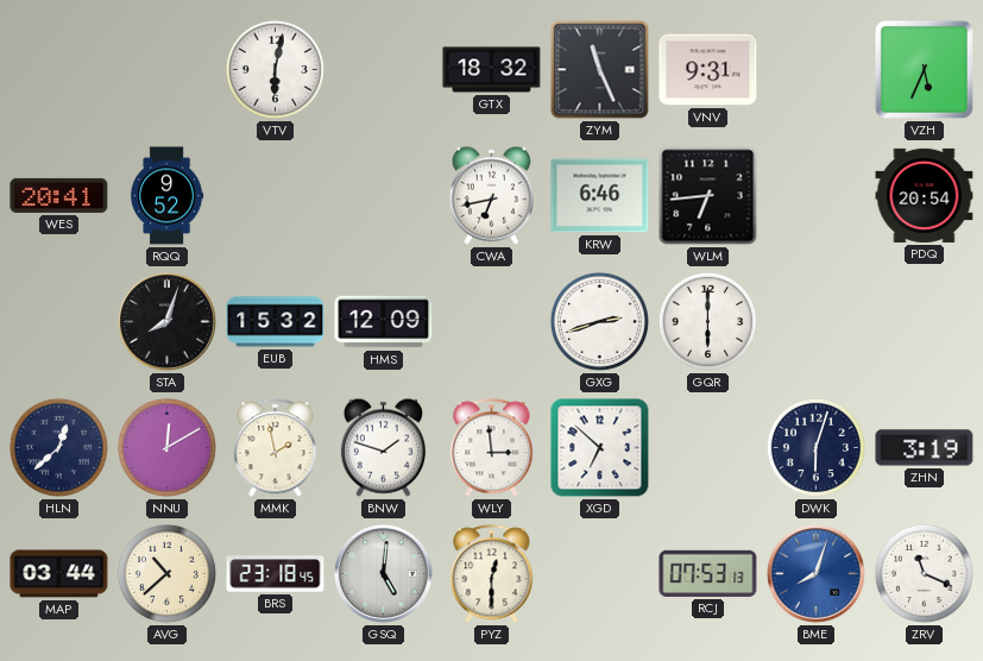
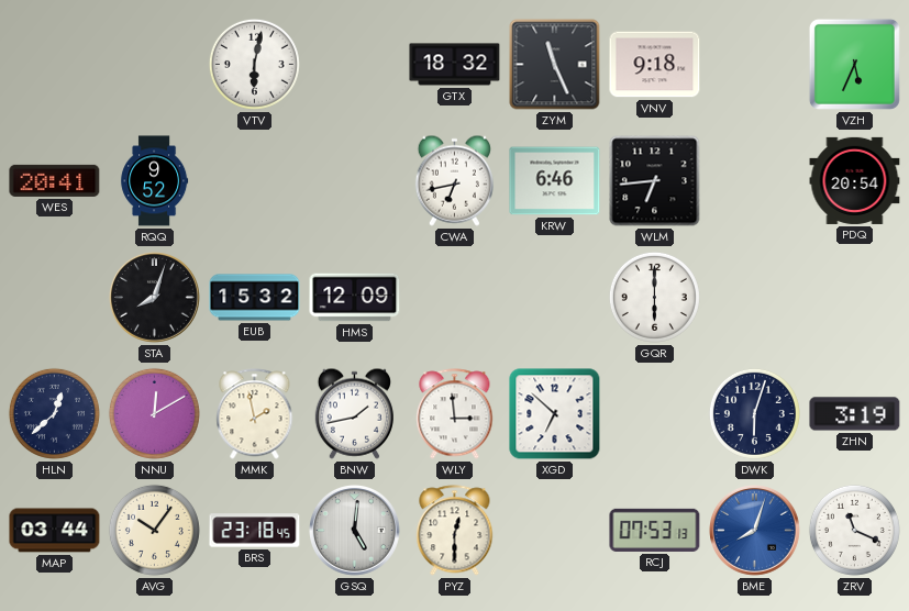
VNV: 9:31 -> 9:18 (655, 65)
GXG: 2:42 -> none (599, 321)
BNW: 1:48 -> 1:43 (354, 413)
AVG: 10:38 -> 10:06 (154, 530)
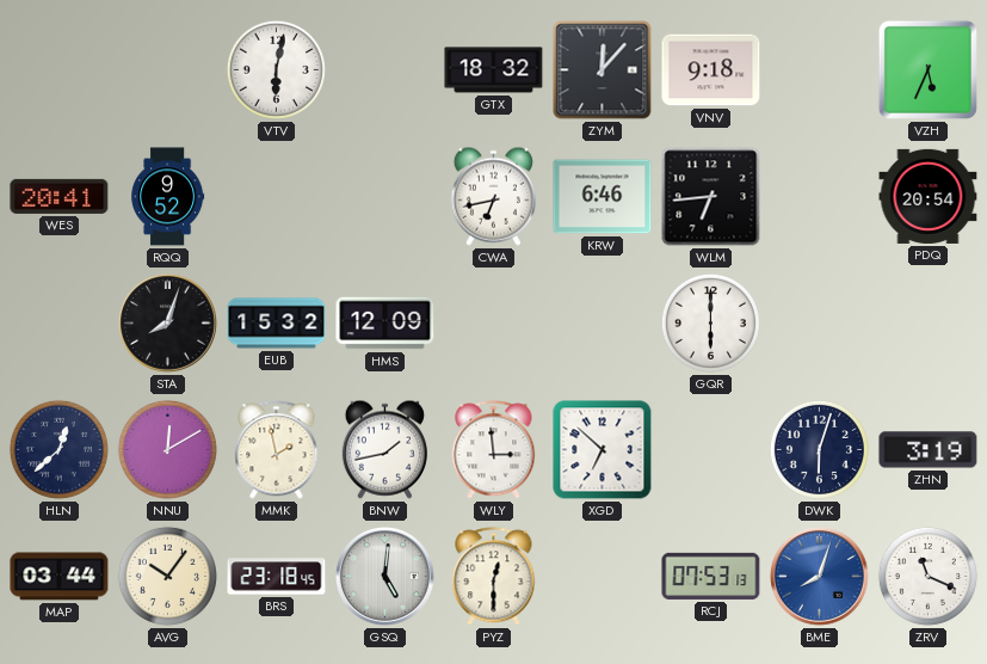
ZYM: 11:26 -> 12:07 (603, 70)
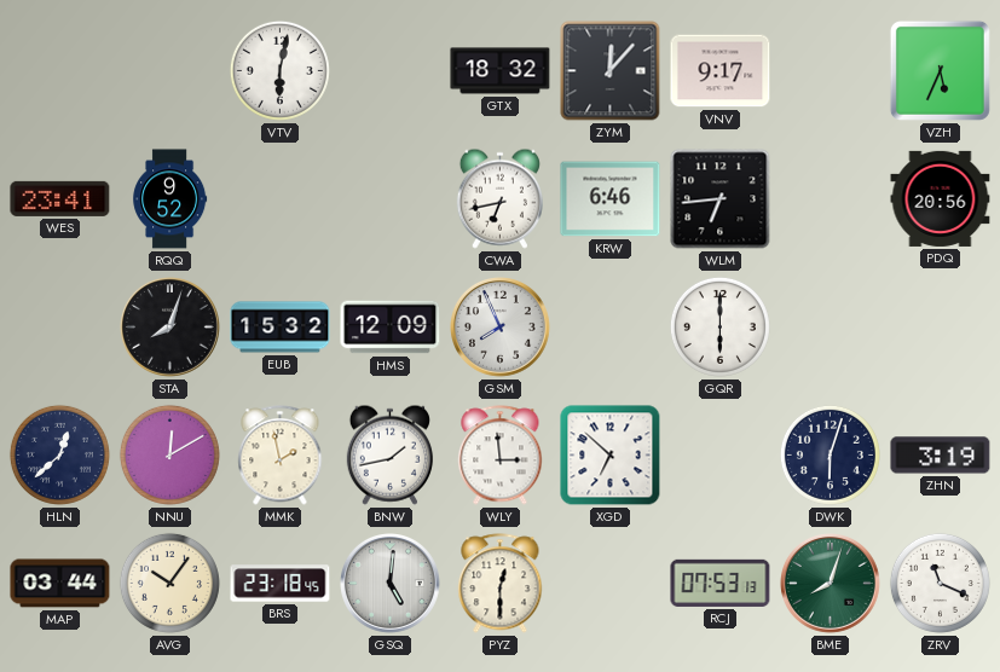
VNV: 9:18 -> 9:17 (721, 71)
WES: 20:41 -> 23:41 (60, 198)
PDQ: 20:54 -> 20:56 (941, 198)
GSM: none -> 7:56 (501, 328)
BME dial: blue -> green (831, 584)
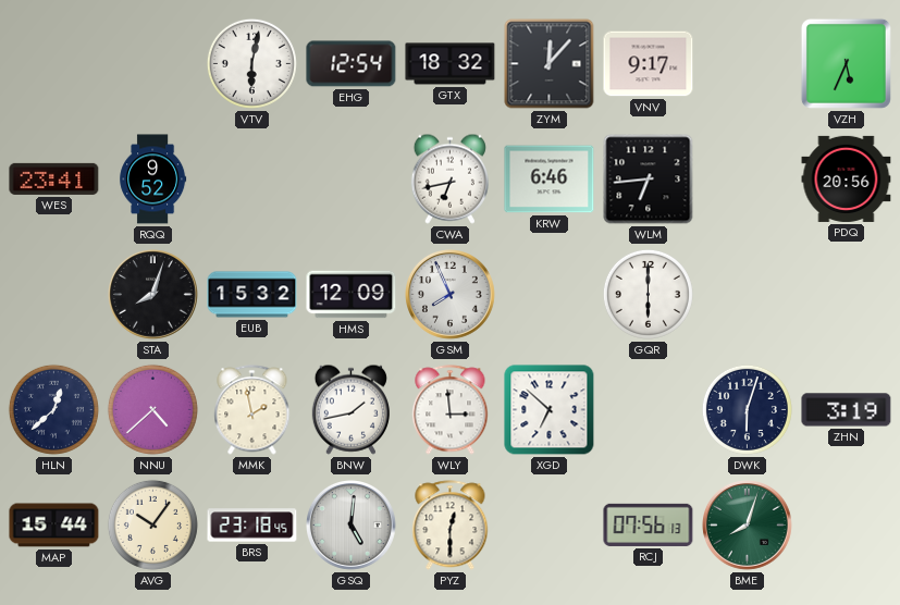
EHG: none -> 12:54 (352, 64)
NNU: 12:10 -> 4:38 (152, 409)
MAP: 03:44 -> 15:44 (54, 526)
RCJ: 07:53 -> 07:56 (649, 524)
ZRV: 11:19 -> none (940, 583)
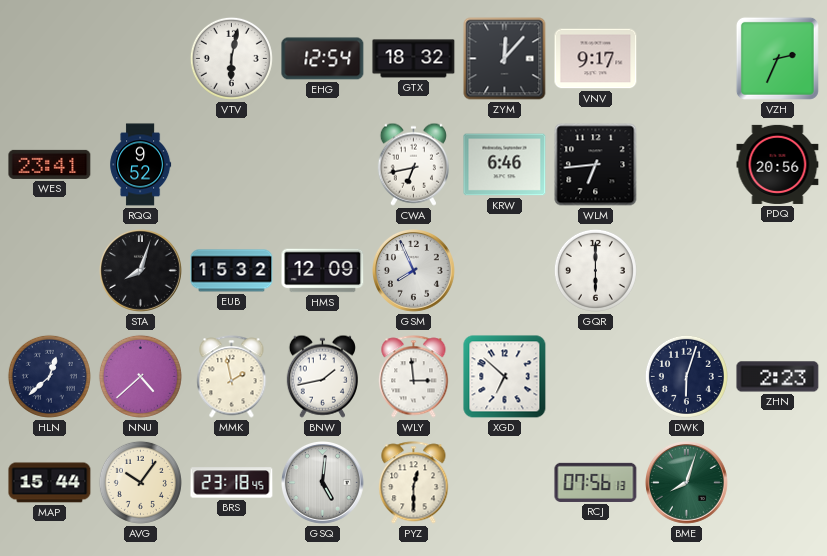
VZH: 5:34 -> 2:34 (777, 58)
ZHN: 3:19 -> 2:23 (778, 377)
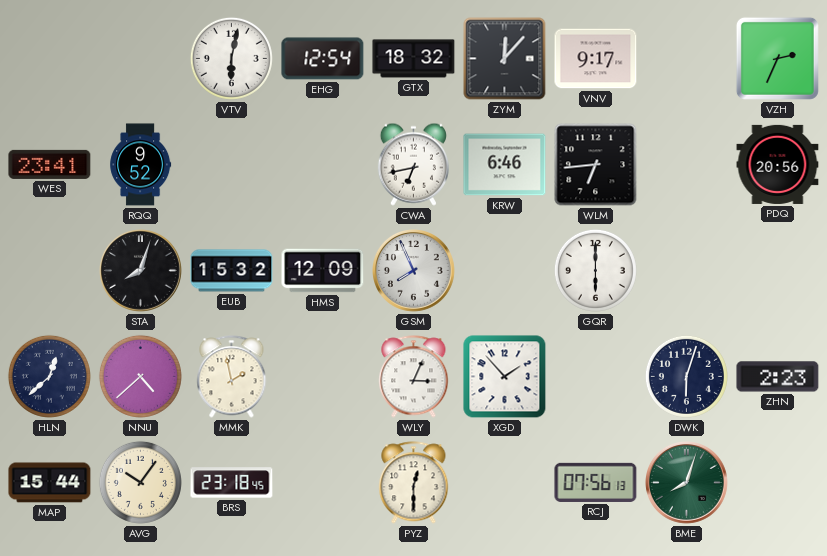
BNW: 1:43 -> none (322, 376)
WLY: 2:59 -> 3:04 (414, 377)
XGD: 6:52 -> 1:53 (505, 377)
GSQ: 5:01 -> none (323, 483)
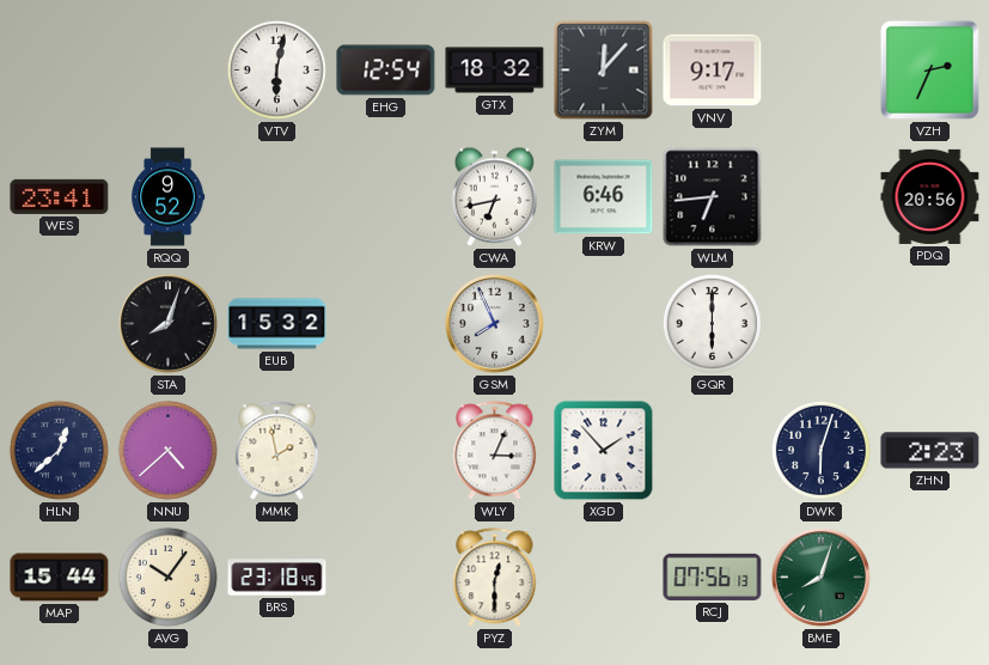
HMS: 12:09 -> none (323, 271)
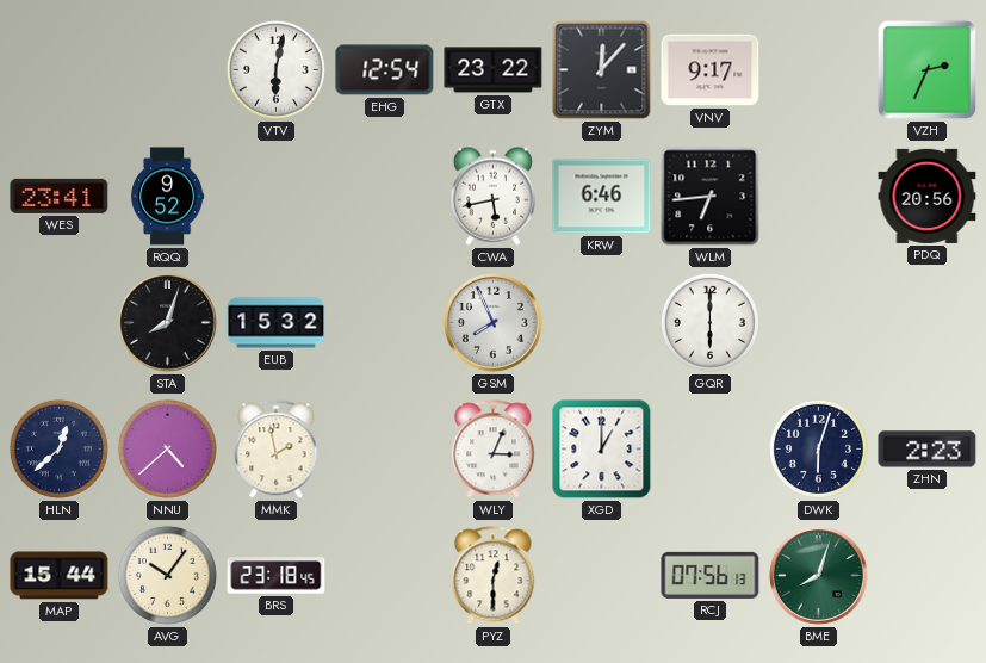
GTX: 18:32 -> 23:22 (494, 70)
CWA: 6:43 -> 5:43 (492, 196)
XGD: 1:53 -> 1:00 (602, 450)
